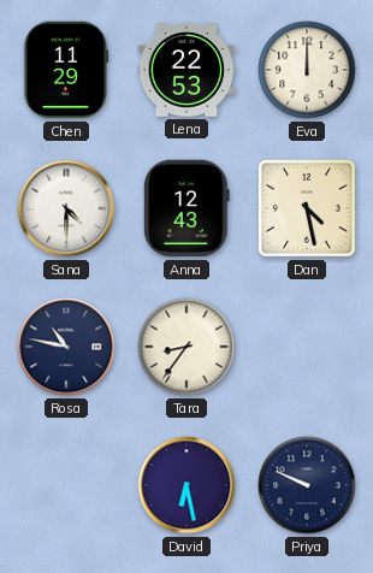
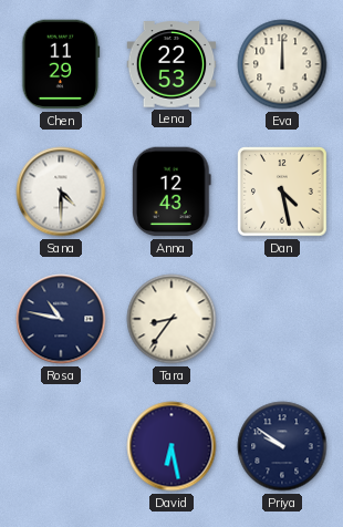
Priya: 9:49 -> 9:51 (282, 446)
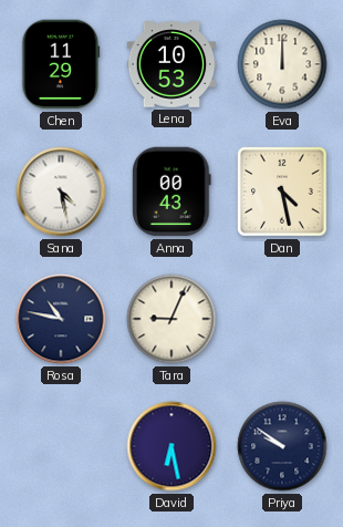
Lena: 22:53 -> 10:53 (171, 64)
Sana: 4:30 -> 4:28 (61, 192)
Anna: 12:43 -> 00:43 (171, 192)
Tara: 8:36 -> 9:04 (171, 319)
